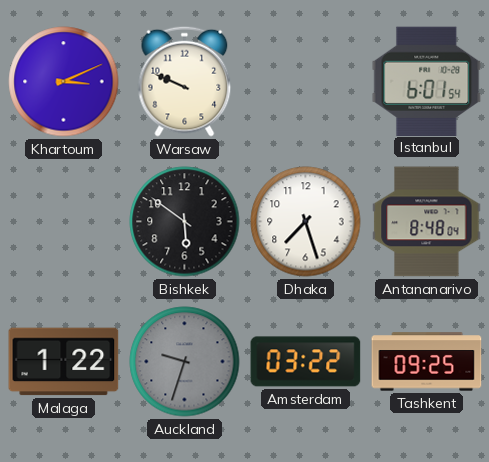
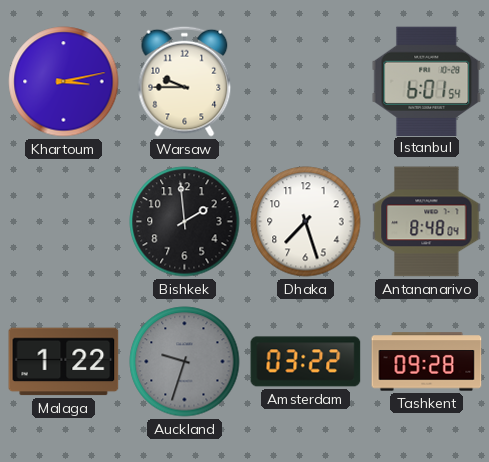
Khartoum: 3:11 -> 3:13 (64, 82)
Warsaw: 9:49 -> 9:45 (185, 81)
Bishkek: 5:51 -> 1:59 (185, 222)
Tashkent: 09:25 -> 09:28 (427, 362)
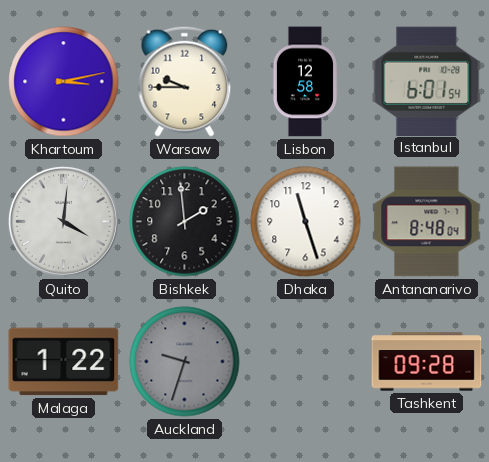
Lisbon: none -> 12:58 (305, 82)
Quito: none -> 4:01 (63, 221)
Dhaka: 7:27 -> 11:27 (306, 222)
Amsterdam: 03:22 -> none (306, 362)
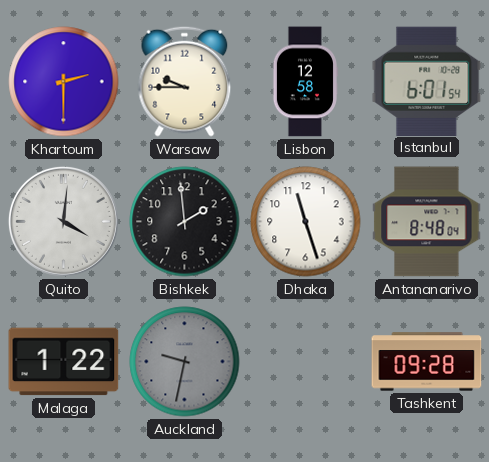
Khartoum: 3:13 -> 2:30 (64, 82)
Auckland: 9:33 -> 9:32 (185, 362)
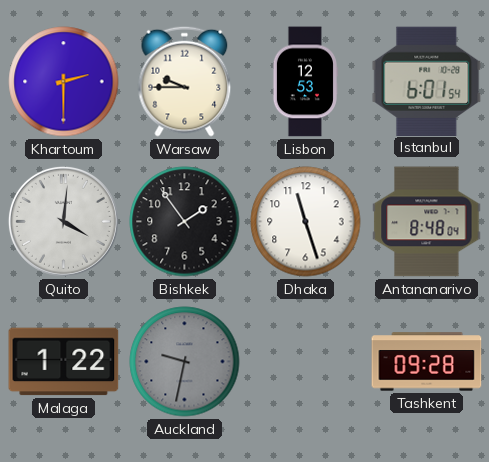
Lisbon: 12:58 -> 12:53 (305, 82)
Bishkek: 1:59 -> 1:54 (185, 222)
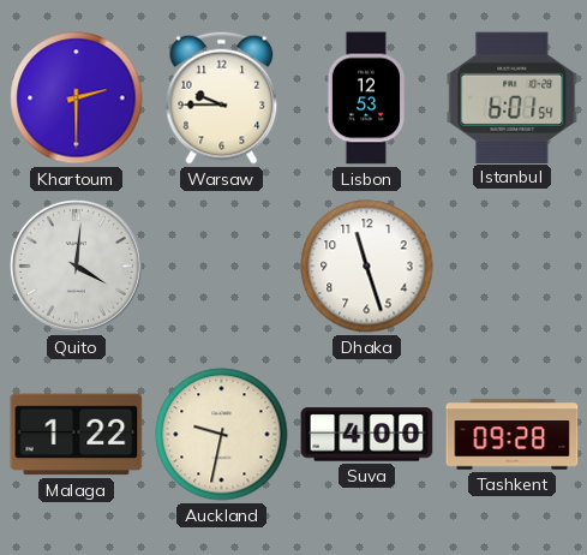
Bishkek: 1:54 -> none (185, 222)
Antananarivo: 8:48 -> none (427, 222)
Auckland dial: grey -> cream (222, 435)
Suva: none -> 4:00 (367, 435)
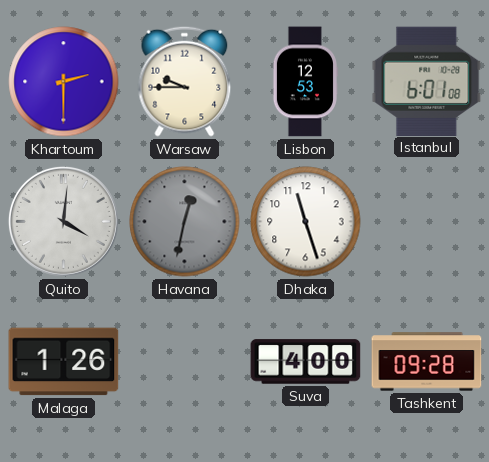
Istanbul: 6:01:54 -> 6:01:08 (427, 81)
Havana: none -> 12:32 (185, 222)
Malaga: 1:22 -> 1:26 (64, 362)
Auckland: 9:32 -> none (222, 435)
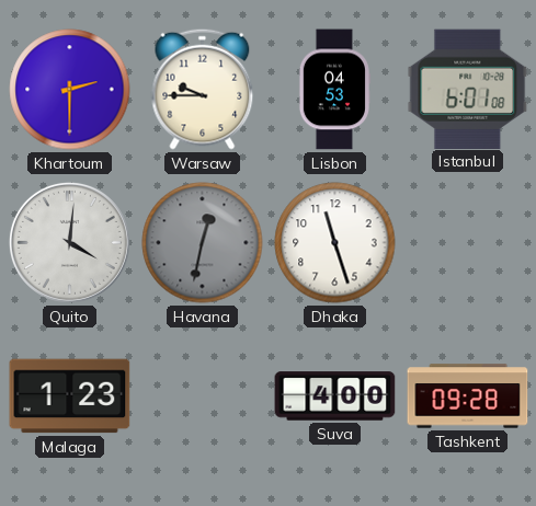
Lisbon: 12:53 -> 04:53 (334, 90)
Malaga: 1:26 -> 1:23 (70, 396)
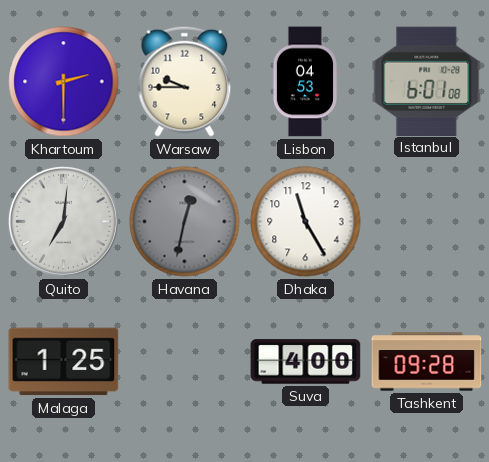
Quito: 4:01 -> 7:01 (63, 221)
Dhaka: 11:27 -> 11:25 (306, 222)
Malaga: 1:23 -> 1:25 (64, 362)
